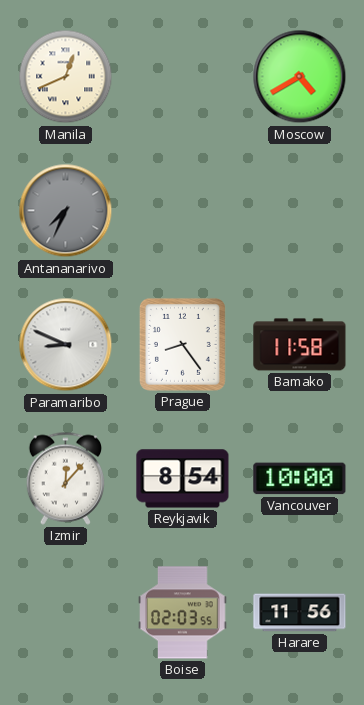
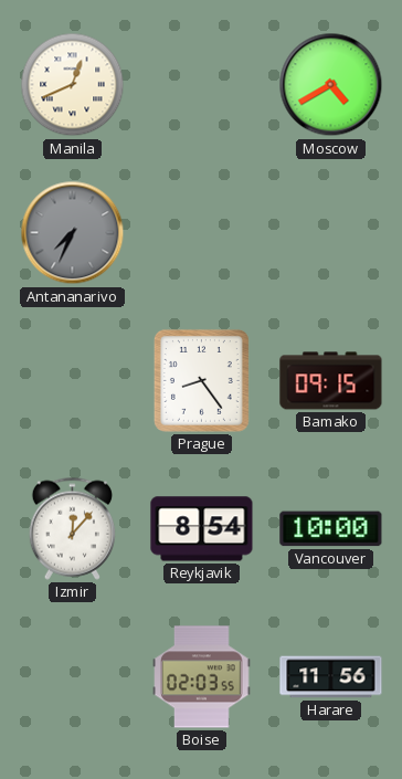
Paramaribo: 8:49 -> none (66, 345)
Bamako: 11:58 -> 09:15 (331, 381)
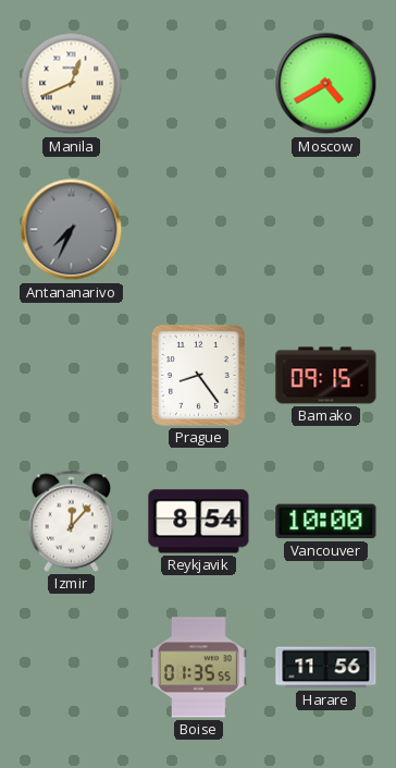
Boise: 02:03 -> 01:35 (199, 668)
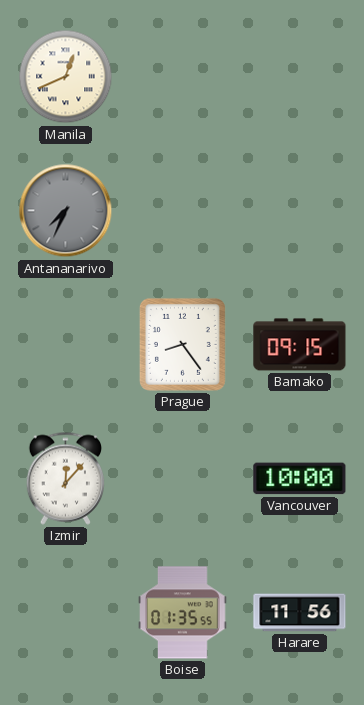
Moscow: 4:40 -> none (326, 84)
Reykjavik: 8:54 -> none (199, 522)
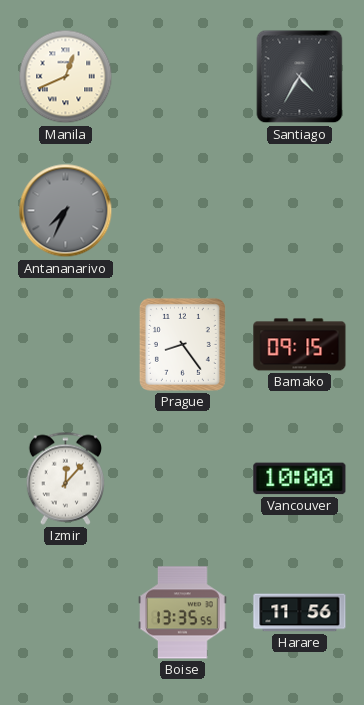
Santiago: none -> 4:35 (300, 77)
Boise: 01:35 -> 13:35 (183, 613)
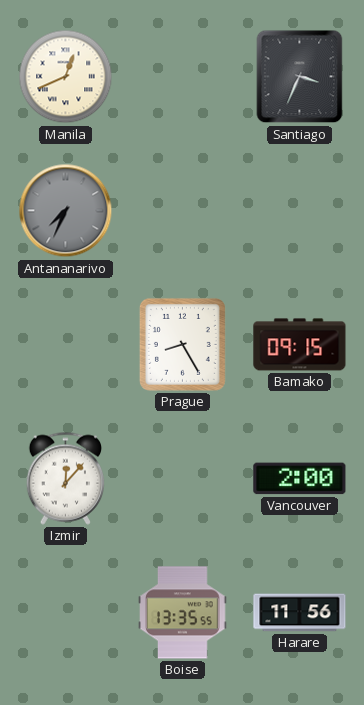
Santiago: 4:35 -> 3:34 (300, 77)
Prague: 8:24 -> 8:25 (182, 344)
Vancouver: 10:00 -> 2:00 (300, 479)
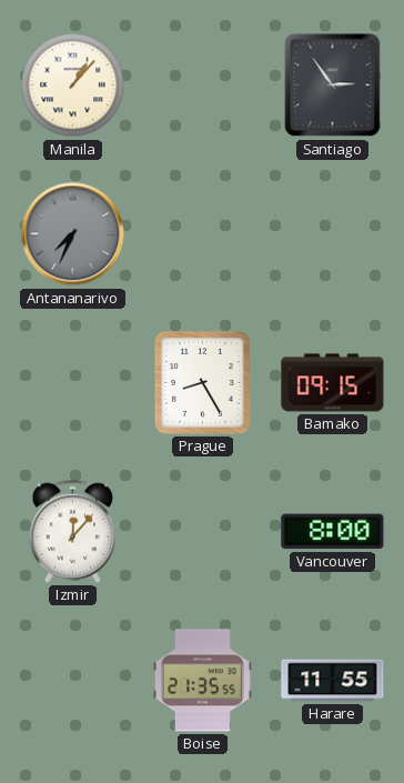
Manila: 12:41 -> 1:07 (73, 86)
Santiago: 3:34 -> 2:54 (333, 86)
Vancouver: 2:00 -> 8:00 (333, 532)
Boise: 13:35 -> 21:35 (203, 681)
Harare: 11:56 -> 11:55 (333, 681)
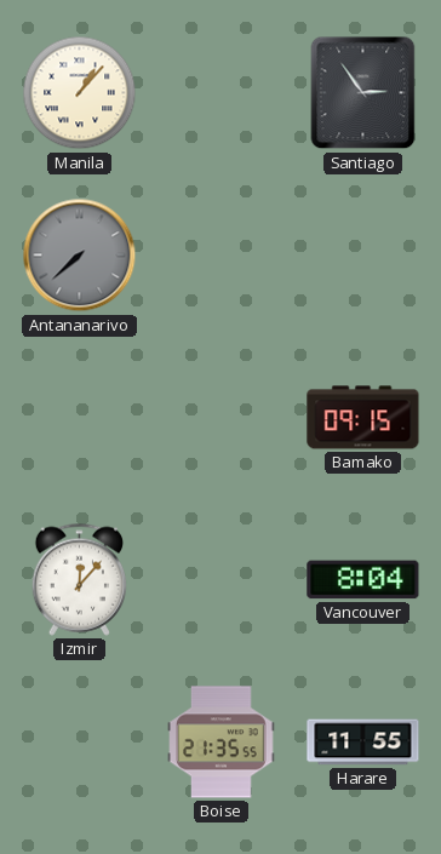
Antananarivo: 7:34 -> 7:38 (80, 256)
Prague: 8:25 -> none (202, 382)
Vancouver: 8:00 -> 8:04 (363, 580)
